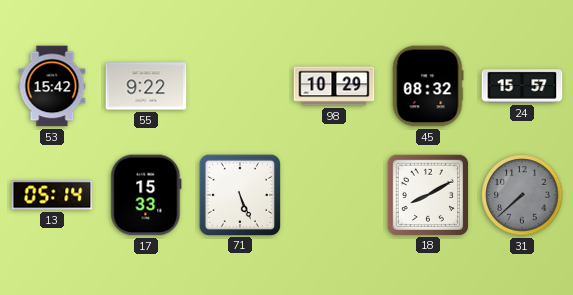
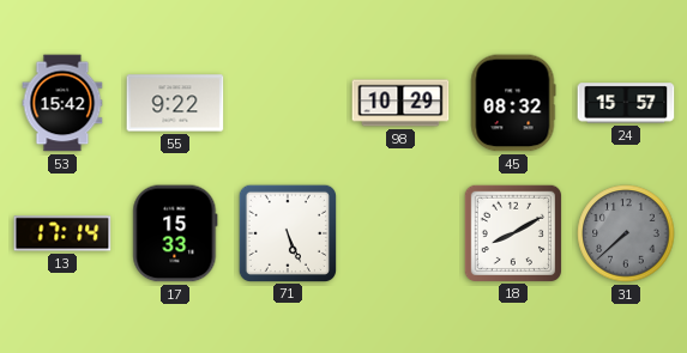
13: 05:14 -> 17:14 (62, 233)
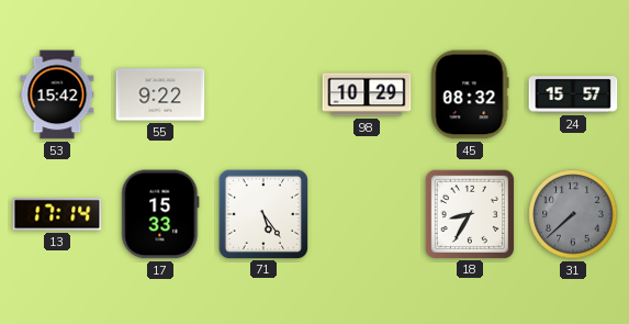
71: 5:26 -> 5:24 (262, 213)
18: 8:10 -> 8:35 (469, 213)
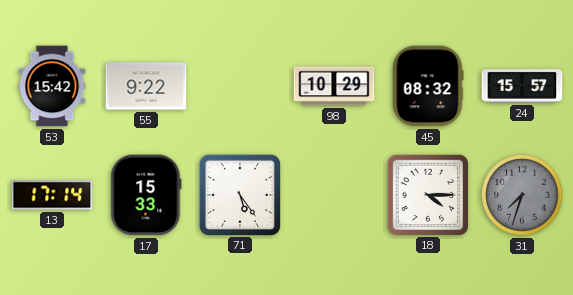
18: 8:35 -> 4:15 (427, 194)
31: 7:38 -> 7:33 (522, 195)
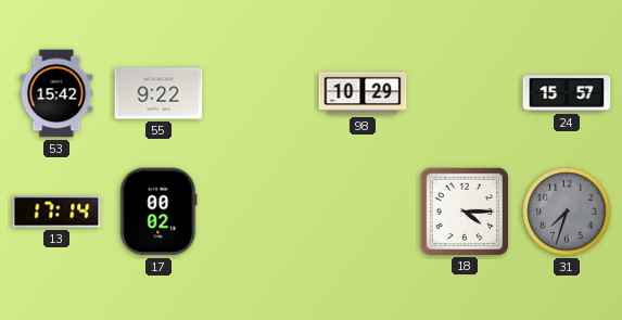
45: 08:32 -> none (428, 86)
17: 15:33 -> 00:02 (158, 212)
71: 5:24 -> none (239, 194)
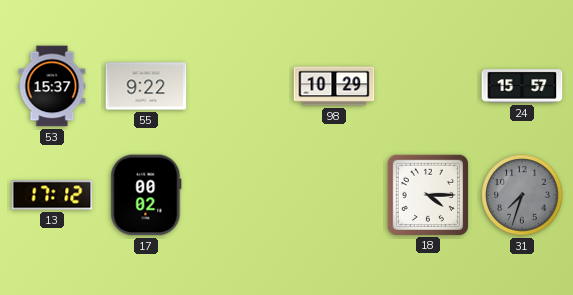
53: 15:42 -> 15:37 (52, 86)
13: 17:14 -> 17:12 (52, 195)
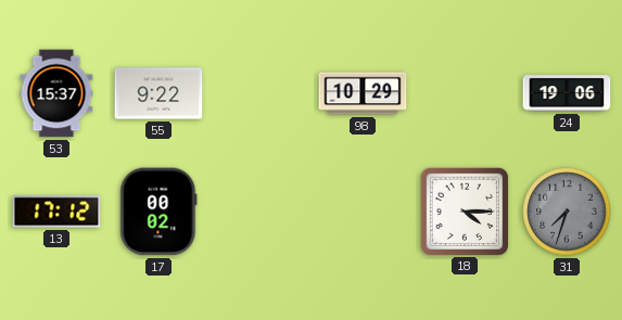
24: 15:57 -> 19:06 (567, 93)
